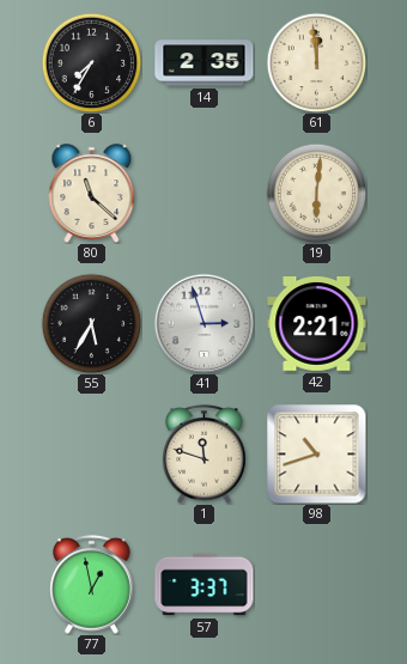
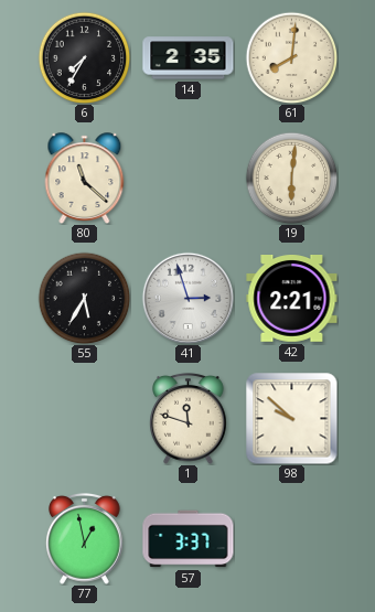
61: 11:59 -> 8:01 (291, 57)
98: 10:42 -> 9:52 (292, 419)
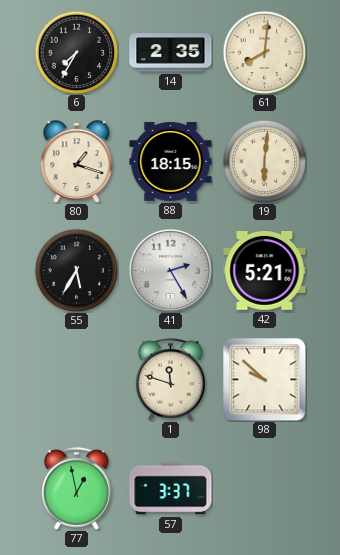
80: 11:22 -> 1:18 (77, 162)
88: none -> 18:15 (171, 161)
41: 2:57 -> 2:25 (170, 270)
42: 2:21 -> 5:21 (265, 271)
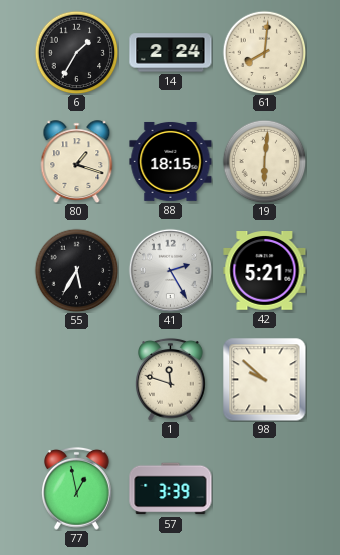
6: 7:35 -> 1:35 (76, 52)
14: 2:35 -> 2:24 (171, 53)
57: 3:37 -> 3:39 (171, 489)
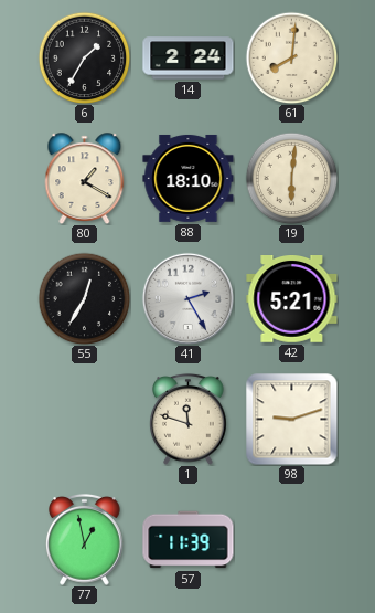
80: 1:18 -> 1:20 (85, 179)
88: 18:15 -> 18:10 (189, 178)
55: 5:35 -> 12:35 (84, 298)
98: 9:52 -> 9:12 (292, 420)
57: 3:39 -> 11:39 (189, 540)
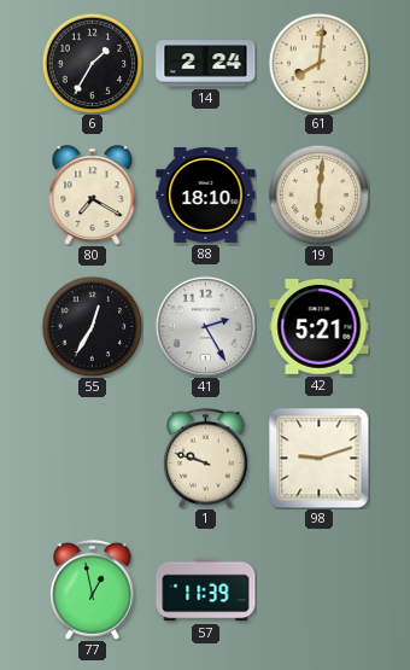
80: 1:20 -> 7:20 (93, 196)
1: 11:48 -> 9:48 (206, 458)
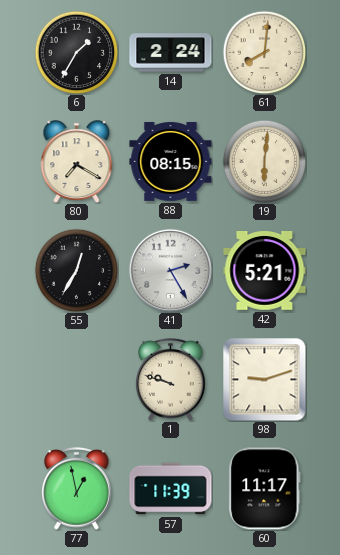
88: 18:10 -> 08:15 (171, 161)
60: none -> 11:17 (265, 489)
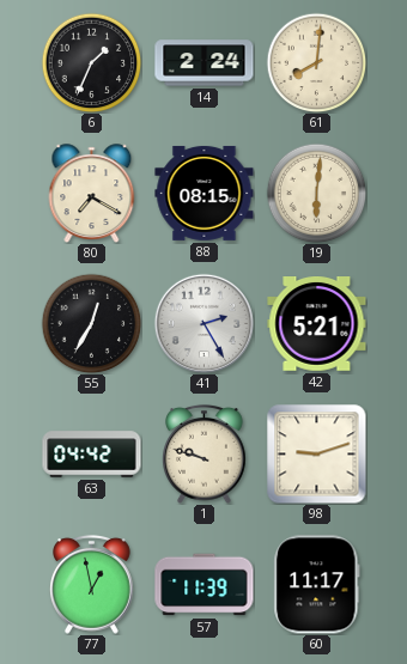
6: 1:35 -> 1:34 (91, 62)
63: none -> 04:42 (92, 455)
